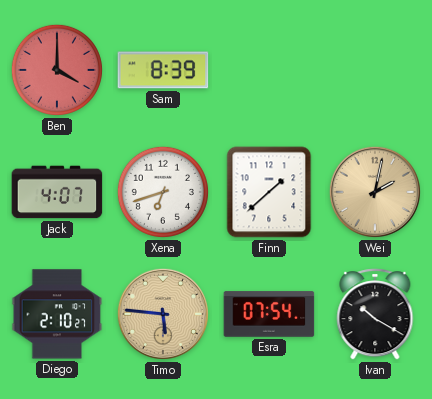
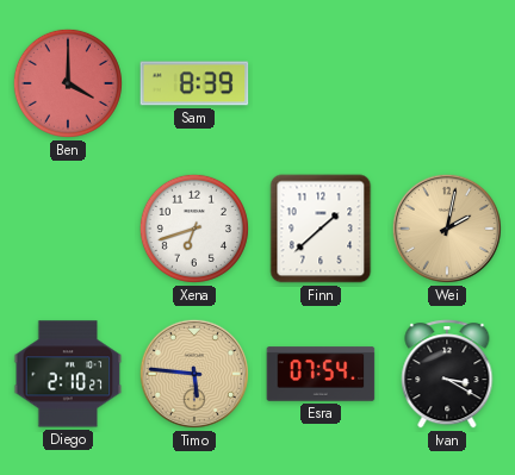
Jack: 4:07 -> none (57, 192)
Ivan: 10:20 -> 3:20 (447, 374)
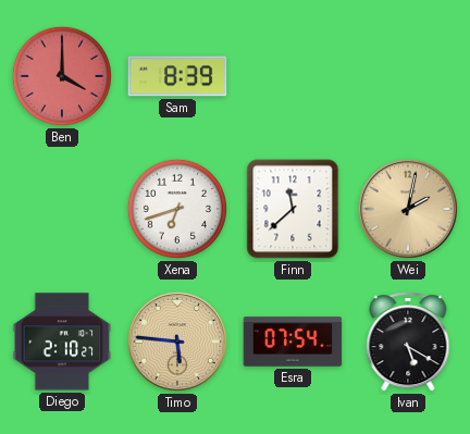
Finn: 1:38 -> 11:38 (293, 209)
Ivan: 3:20 -> 5:20 (408, 342)
